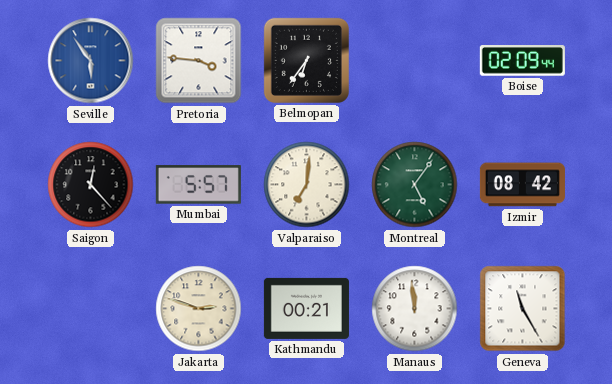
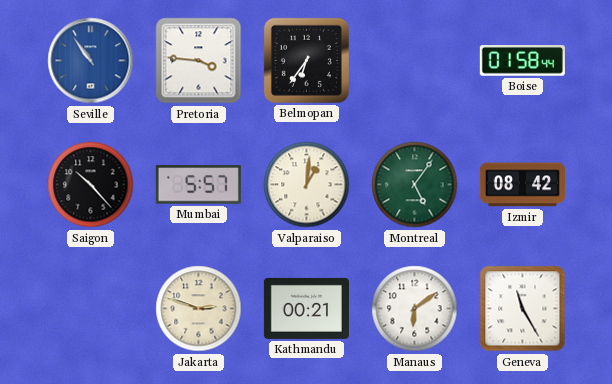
Seville: 5:54 -> 10:54 (91, 61)
Boise: 02:09 -> 01:58 (522, 61)
Saigon: 12:23 -> 10:23 (91, 185)
Valparaiso: 7:01 -> 1:01 (307, 185)
Manaus: 11:59 -> 6:09 (415, 309)
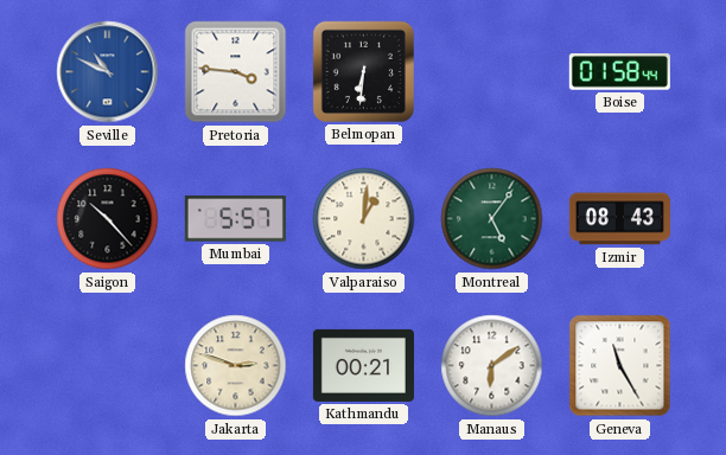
Seville: 10:54 -> 10:49 (108, 72)
Belmopan: 6:36 -> 6:31 (363, 71)
Izmir: 08:42 -> 08:43 (619, 219)
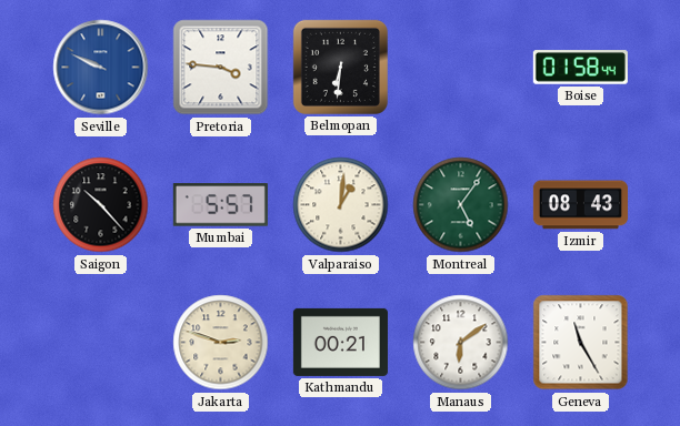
Seville: 10:49 -> 9:49 (101, 68)
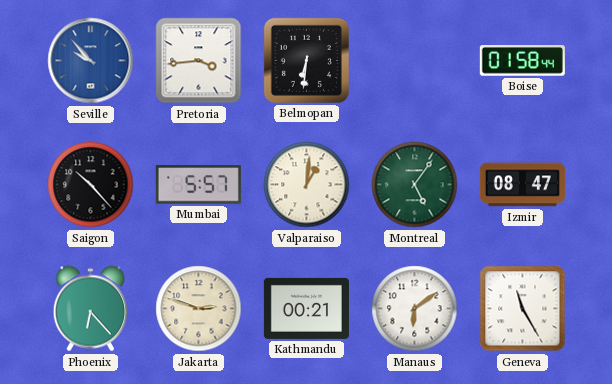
Seville: 9:49 -> 9:53 (91, 61)
Pretoria: 3:46 -> 3:44 (199, 61)
Izmir: 08:43 -> 08:47 (522, 185)
Phoenix: none -> 6:23 (91, 309)
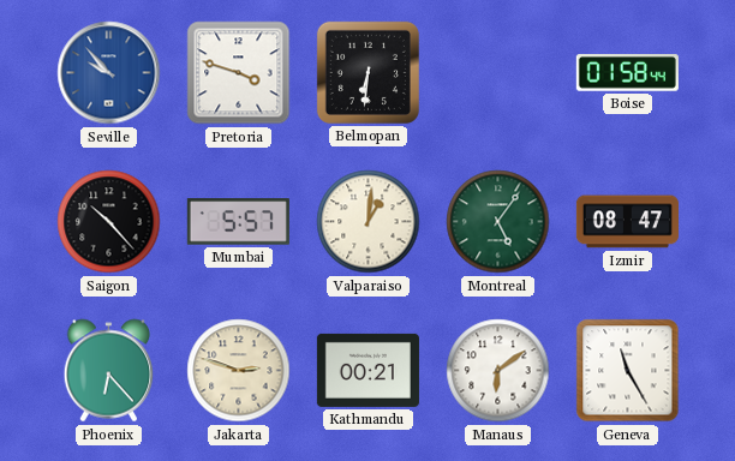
Pretoria: 3:44 -> 3:48 (239, 73)
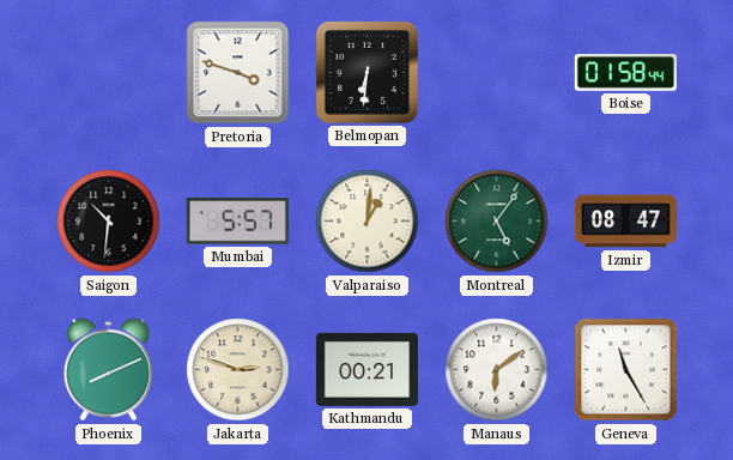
Seville: 9:53 -> none (109, 73)
Saigon: 10:23 -> 10:31 (109, 222)
Phoenix: 6:23 -> 8:11 (109, 370)
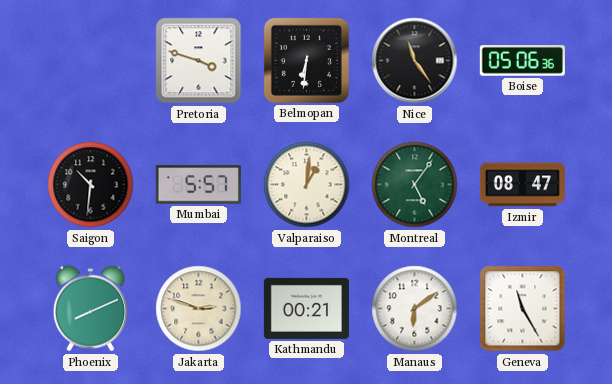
Nice: none -> 11:24 (415, 61)
Boise: 01:58 -> 05:06 (522, 61)
